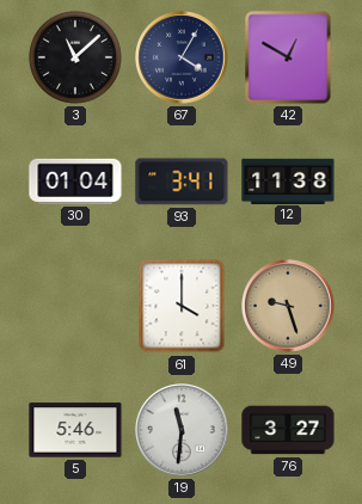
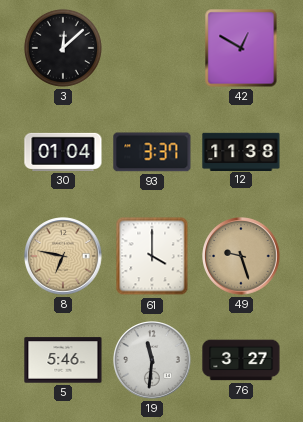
3: 11:08 -> 12:08 (63, 48)
67: 4:05 -> none (182, 57)
93: 3:41 -> 3:37 (152, 152)
8: none -> 6:47 (63, 256)
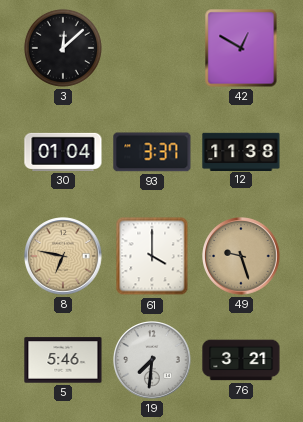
19: 11:31 -> 7:31 (152, 360)
76: 3:27 -> 3:21 (241, 360)
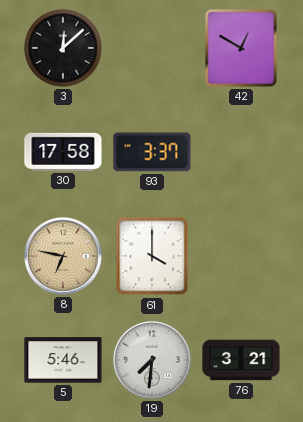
30: 01:04 -> 17:58 (63, 152)
12: 11:38 -> none (241, 151)
49: 9:27 -> none (241, 256)
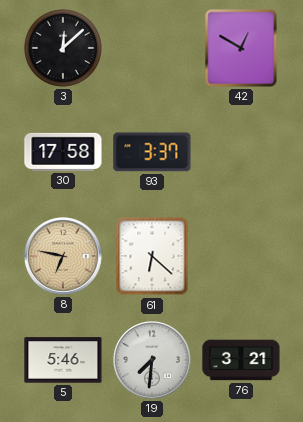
61: 4:00 -> 6:22 (152, 256)
